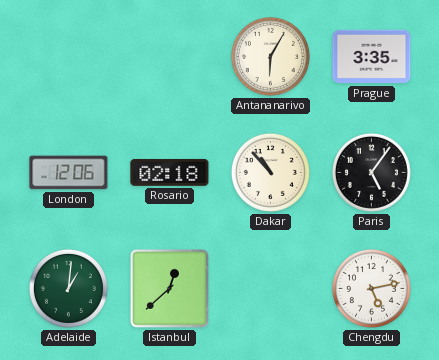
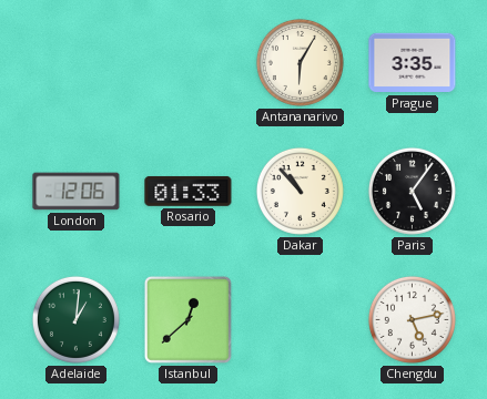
Rosario: 02:18 -> 01:33 (189, 191)
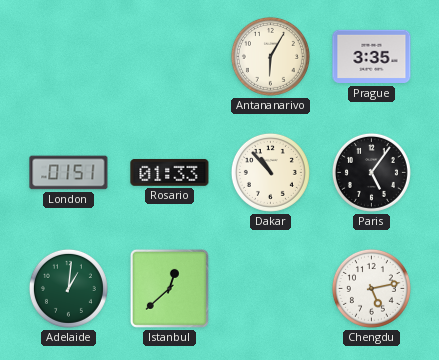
London: 12:06 -> 01:51 (69, 173)
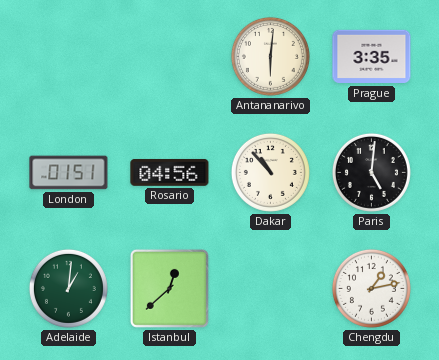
Antananarivo: 6:05 -> 6:01 (270, 56)
Rosario: 01:33 -> 04:56 (170, 172)
Paris: 5:06 -> 5:01 (371, 172)
Chengdu: 5:13 -> 1:13 (371, 288)
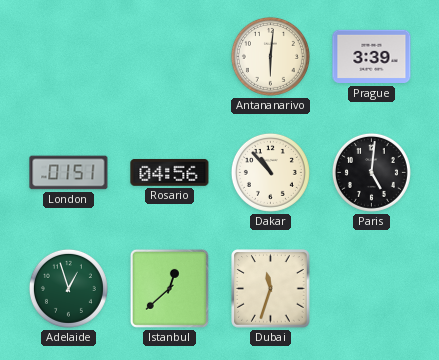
Prague: 3:35 -> 3:39 (372, 57)
Adelaide: 1:01 -> 12:57 (68, 288)
Dubai: none -> 11:33 (271, 289)
Chengdu: 1:13 -> none (371, 288)
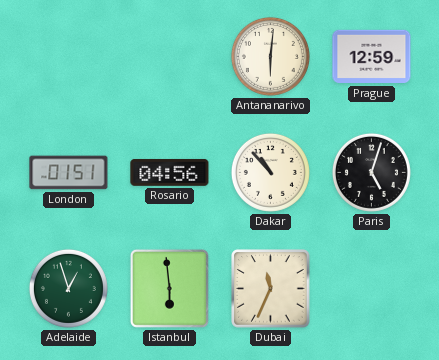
Prague: 3:39 -> 12:59 (372, 57)
Paris: 5:01 -> 5:03 (371, 172)
Istanbul: 12:38 -> 5:59 (169, 288)
Dubai: 11:33 -> 11:34 (271, 289)
